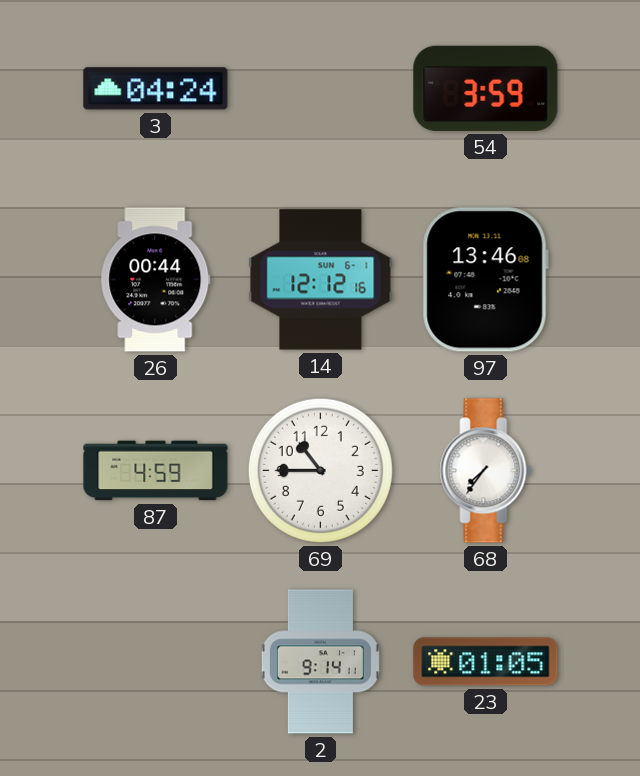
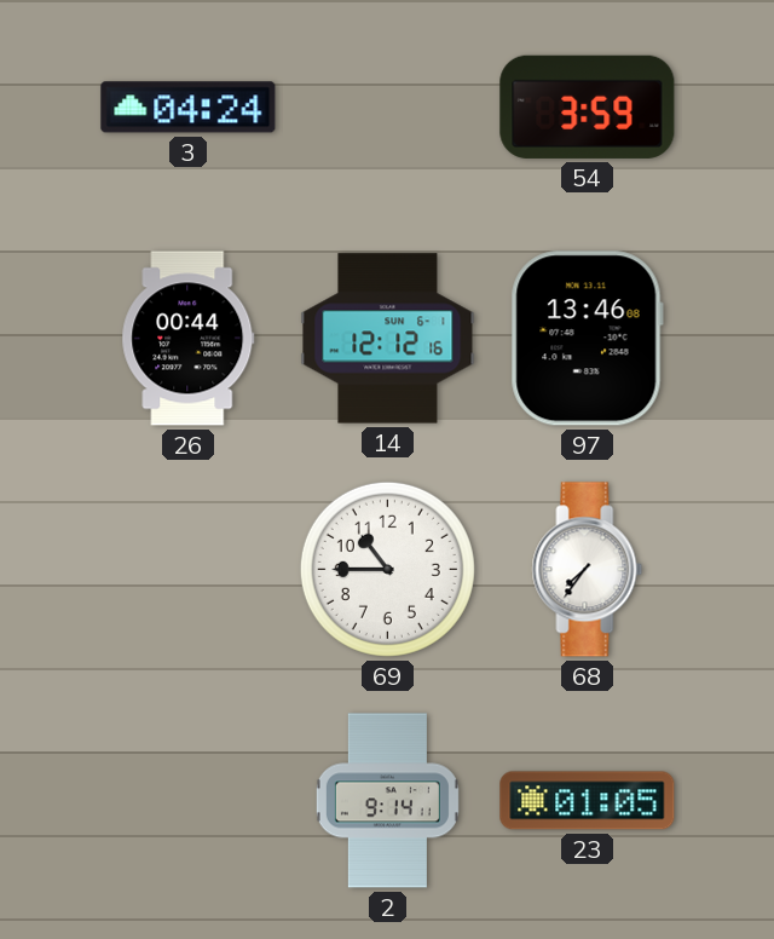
87: 4:59 -> none (156, 471)
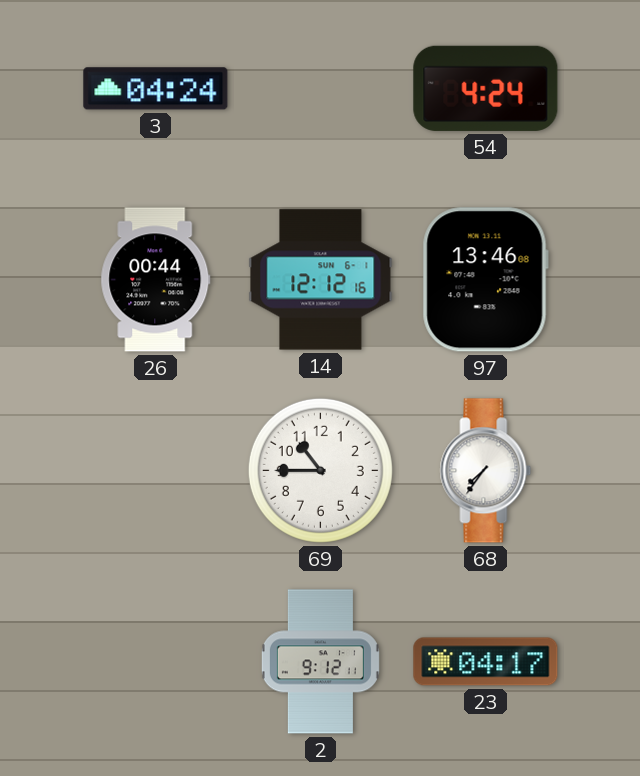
54: 3:59 -> 4:24 (486, 88)
2: 9:14 -> 9:12 (320, 662)
23: 01:05 -> 04:17 (486, 662)
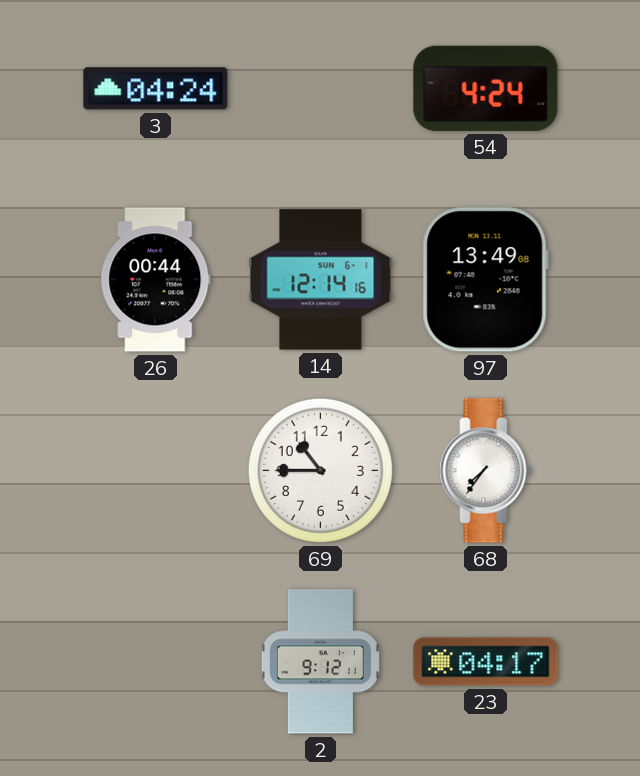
14: 12:12 -> 12:14 (321, 280)
97: 13:46 -> 13:49 (485, 280)
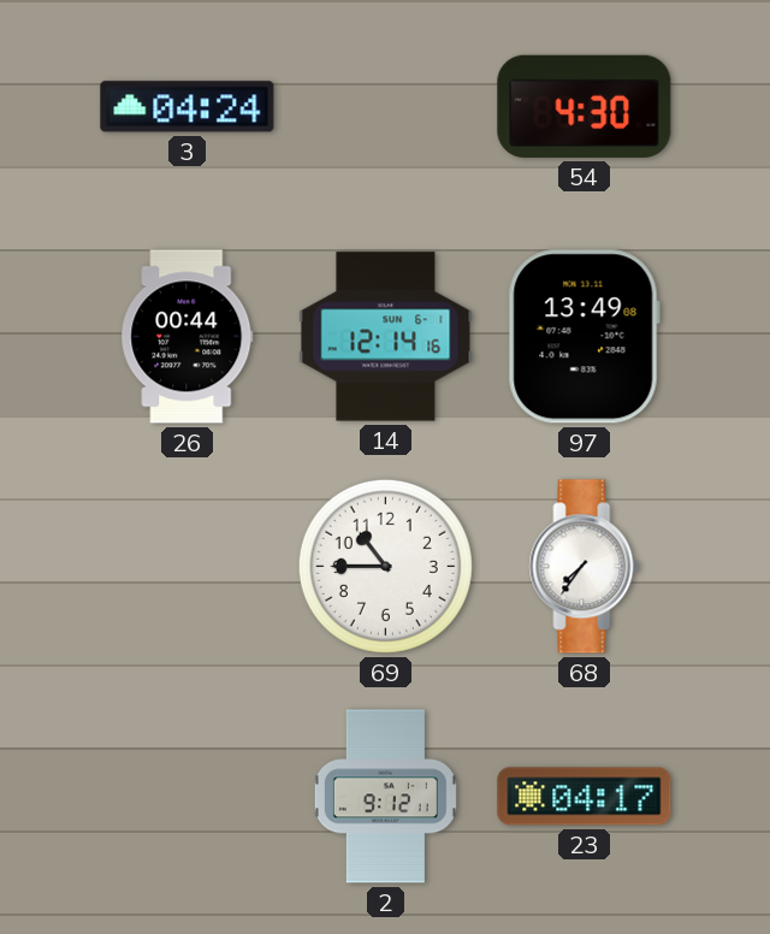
54: 4:24 -> 4:30 (585, 106)
